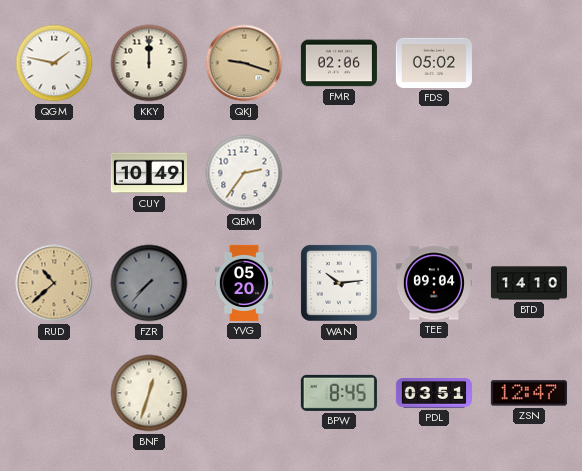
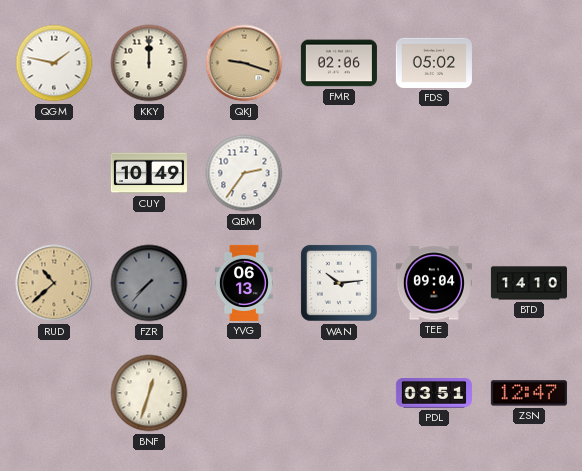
YVG: 05:20 -> 06:13 (244, 283)
BPW: 8:45 -> none (339, 393)
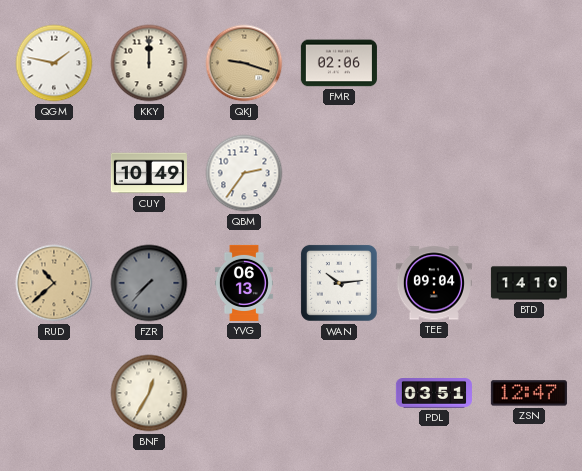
FDS: 05:02 -> none (434, 63)
BNF: 12:33 -> 12:35 (149, 393)
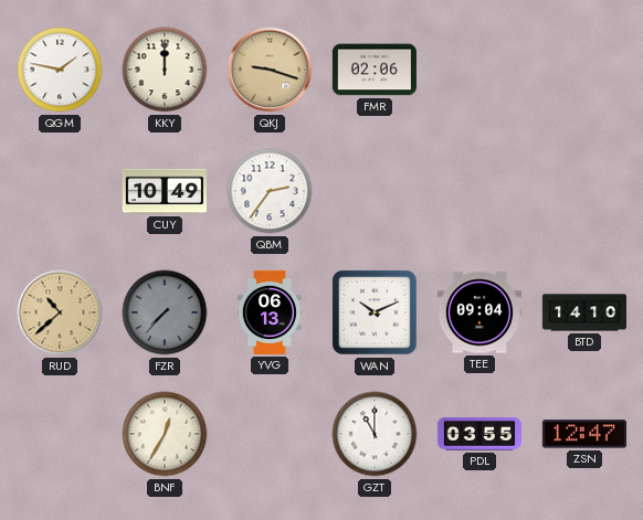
WAN: 10:14 -> 10:11 (375, 312)
GZT: none -> 11:00 (375, 434)
PDL: 03:51 -> 03:55 (479, 435)
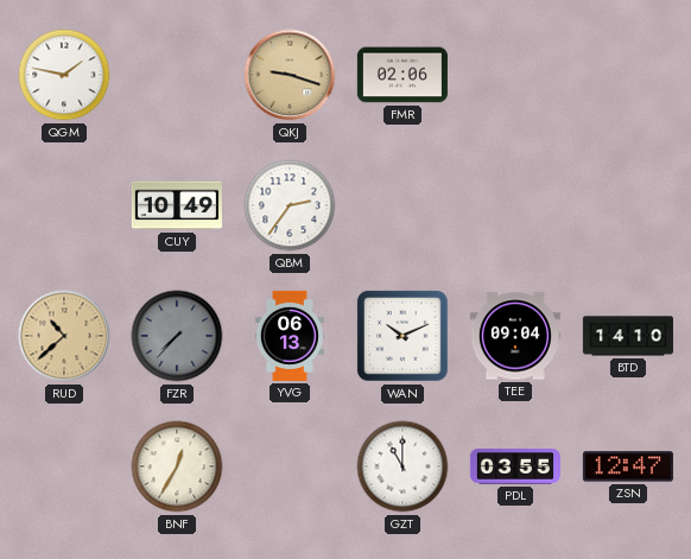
KKY: 12:00 -> none (165, 70)
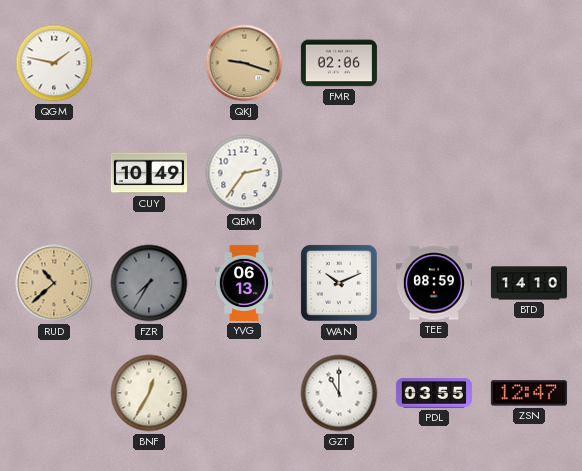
FZR: 7:37 -> 7:35 (149, 283)
TEE: 09:04 -> 08:59 (434, 283)
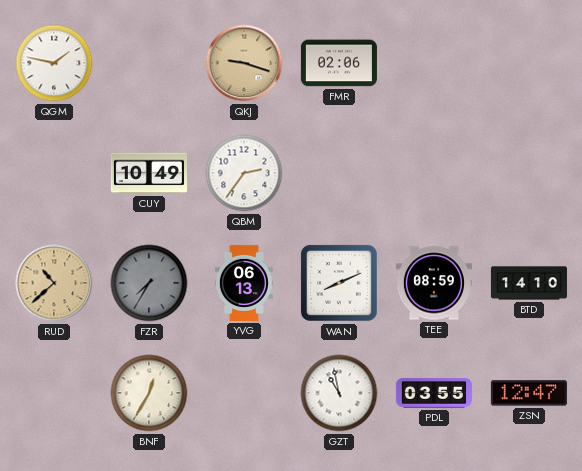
WAN: 10:11 -> 8:11 (339, 283)
GZT: 11:00 -> 10:58 (339, 393)
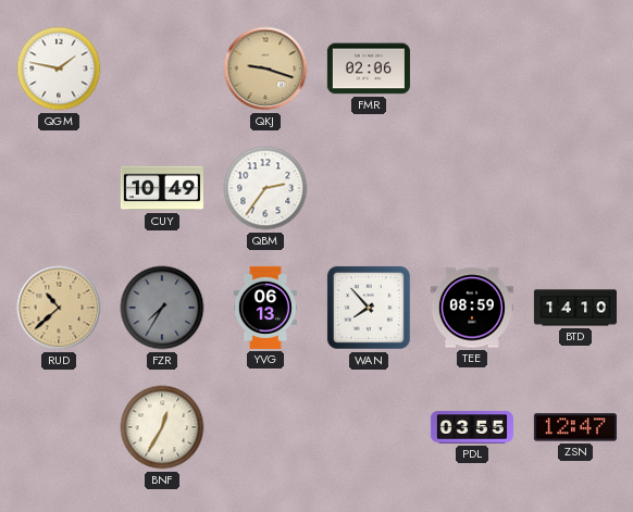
WAN: 8:11 -> 7:53 (369, 308)
GZT: 10:58 -> none (339, 393)
